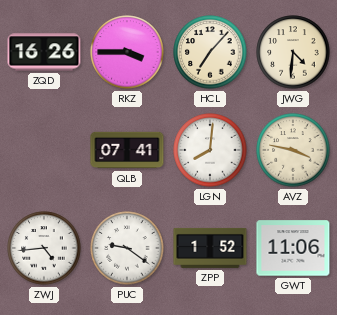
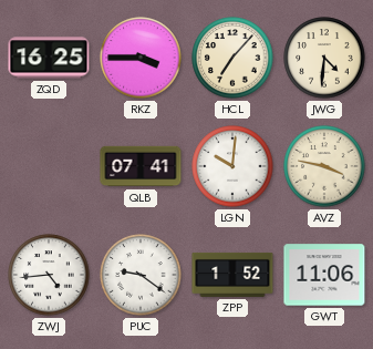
ZQD: 16:26 -> 16:25 (49, 58)
LGN: 8:01 -> 10:01 (232, 166)
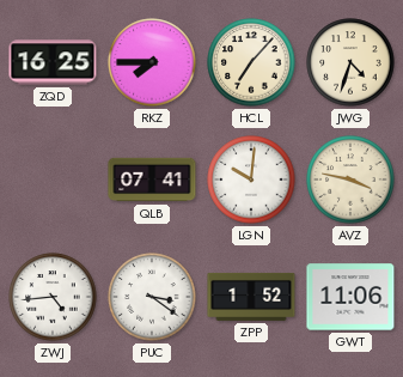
RKZ: 3:45 -> 7:45 (152, 62)
JWG: 4:31 -> 4:33 (350, 62)
PUC: 9:21 -> 3:21 (152, 297)
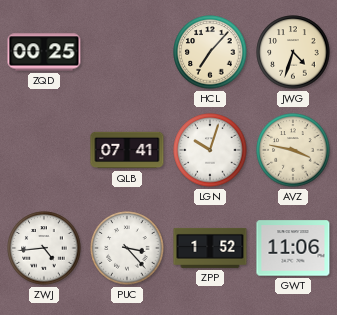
ZQD: 16:25 -> 00:25 (44, 52)
RKZ: 7:45 -> none (152, 62)
LGN: 10:01 -> 10:03 (210, 150)
PUC: 3:21 -> 3:23 (127, 248)
